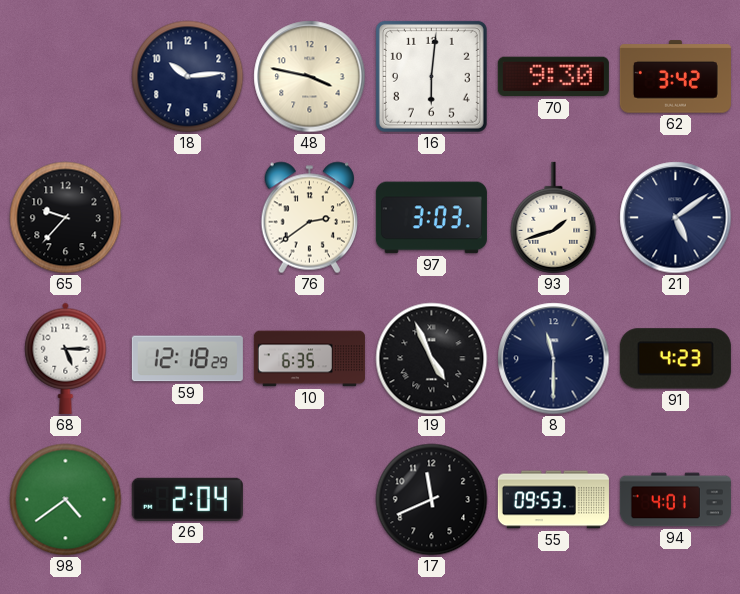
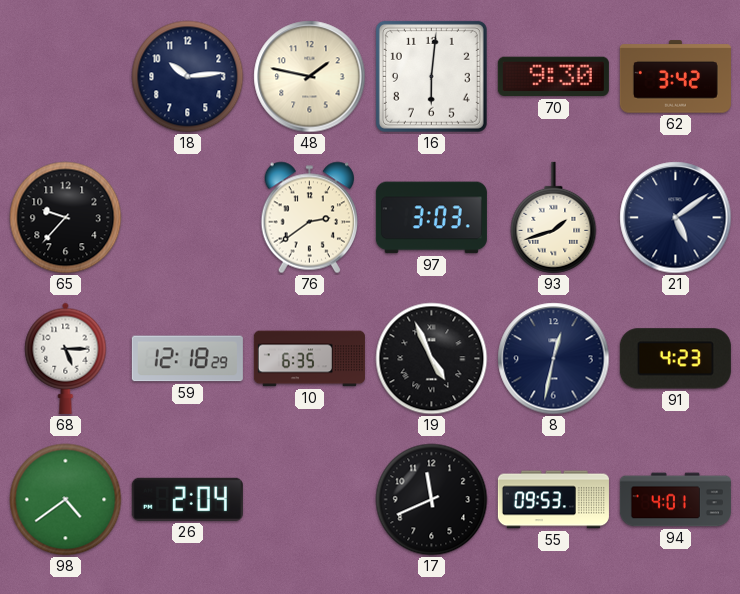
48: 3:47 -> 1:47 (310, 77)
8: 11:30 -> 12:32 (554, 359)
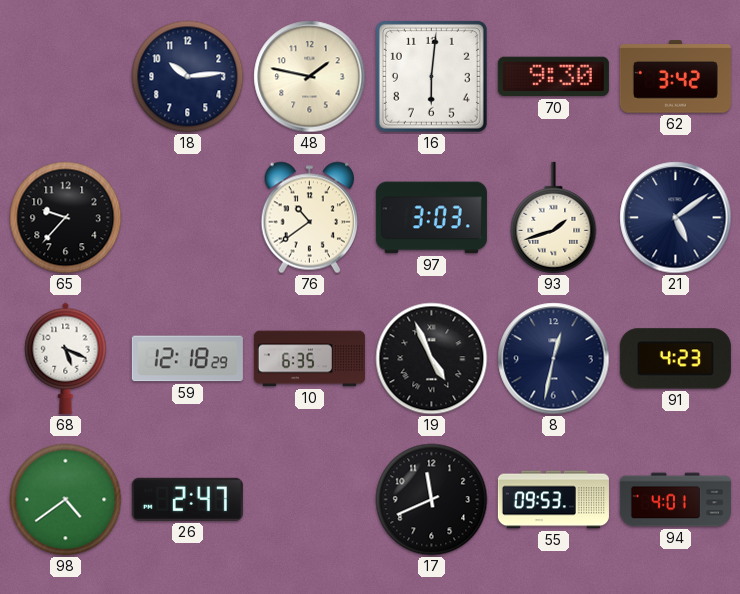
76: 2:39 -> 10:39 (309, 218)
68: 5:15 -> 5:19 (66, 358)
26: 2:04 -> 2:47 (187, 499)
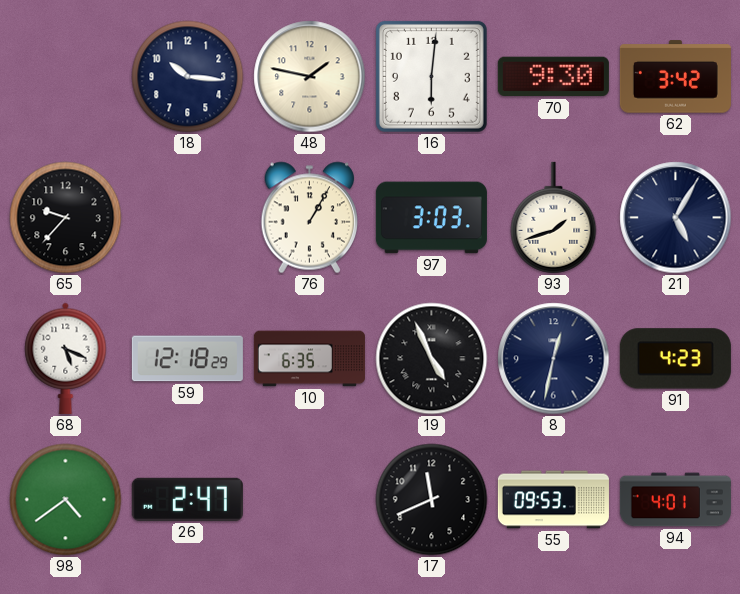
18: 10:14 -> 10:16 (188, 77)
76: 10:39 -> 1:05 (309, 218)
21: 5:09 -> 5:05 (676, 218)
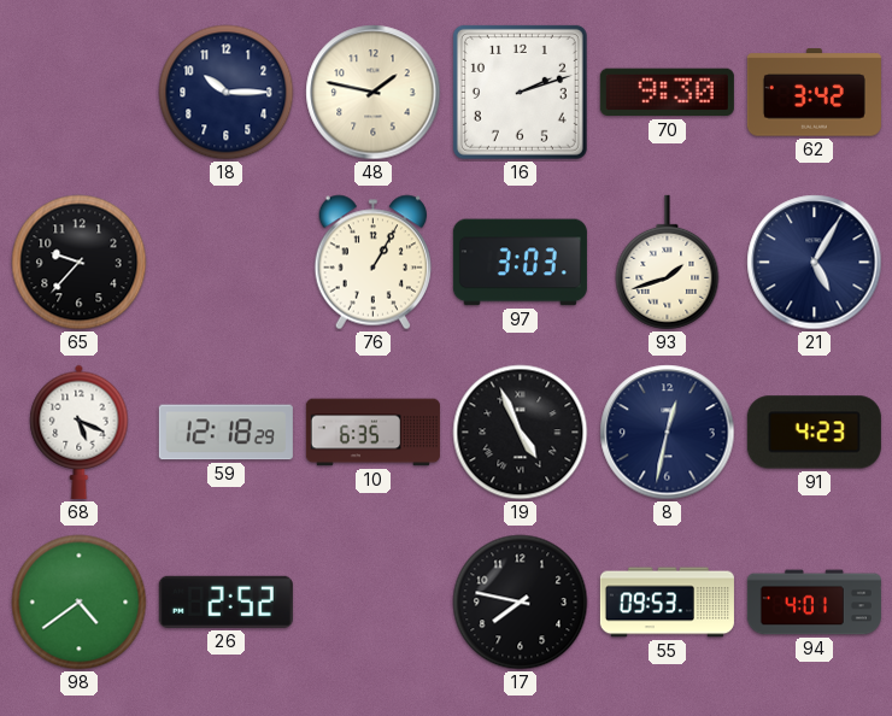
18: 10:16 -> 10:15 (227, 93)
16: 6:01 -> 2:12 (520, 92)
26: 2:47 -> 2:52 (225, 601)
17: 11:41 -> 7:47 (521, 603)
